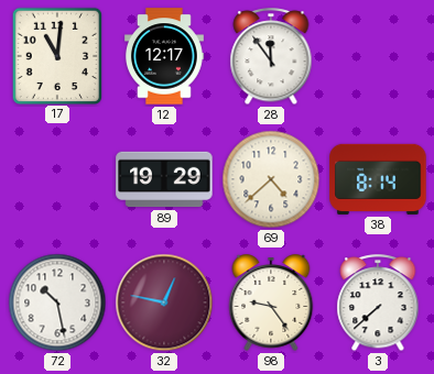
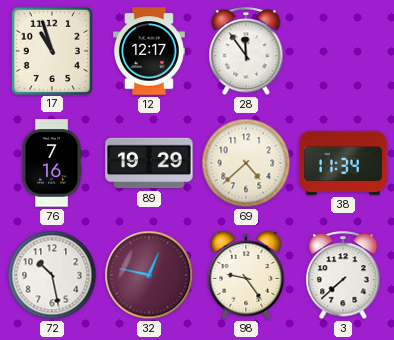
17: 11:01 -> 10:57 (51, 50)
76: none -> 7:16 (52, 163)
38: 8:14 -> 11:34 (343, 163)
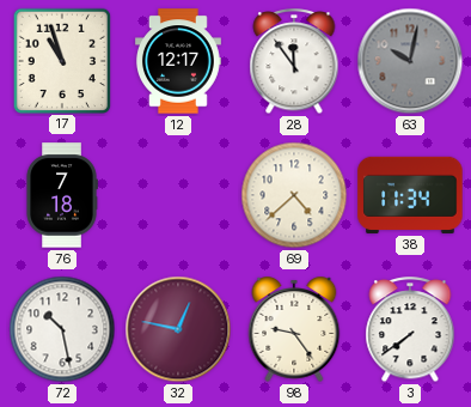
63: none -> 10:02 (410, 61)
76: 7:16 -> 7:18 (62, 195)
89: 19:29 -> none (149, 163)
3: 7:38 -> 7:39 (410, 330)
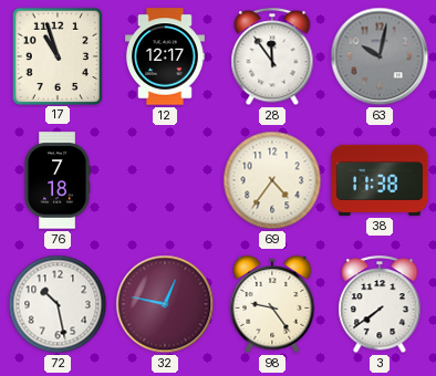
69: 4:38 -> 4:36 (272, 180)
38: 11:34 -> 11:38 (380, 180)
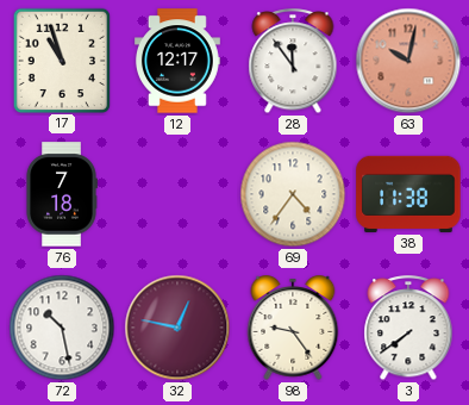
63 dial: grey -> salmon (408, 61)
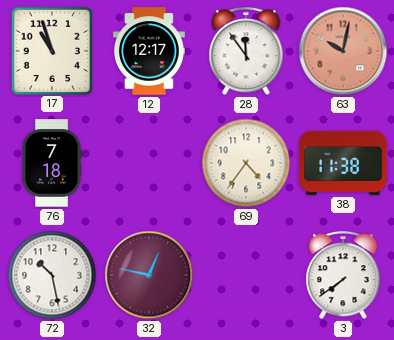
98: 9:24 -> none (293, 328)
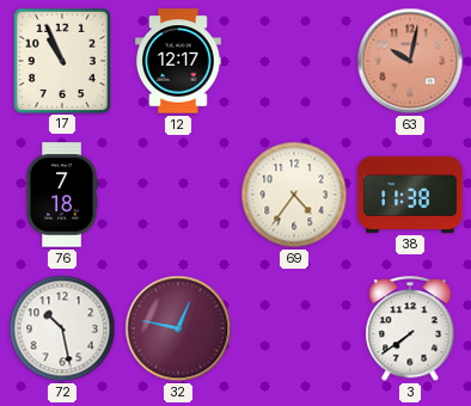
17: 10:57 -> 10:56 (61, 60)
28: 11:54 -> none (246, 52)
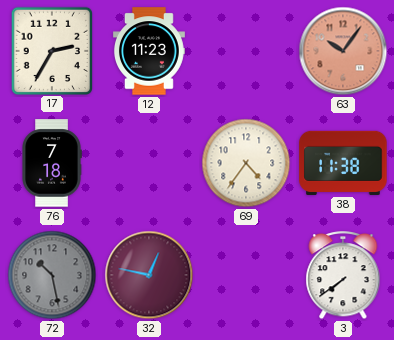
17: 10:56 -> 2:35 (51, 50)
12: 12:17 -> 11:23 (149, 51)
63: 10:02 -> 10:06 (343, 51)
72 dial: white -> grey (52, 275)
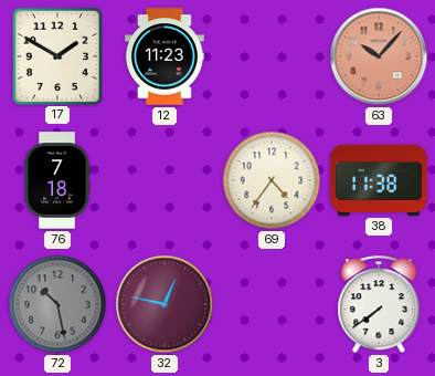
17: 2:35 -> 1:50 (56, 55)
63: 10:06 -> 10:07 (379, 56)
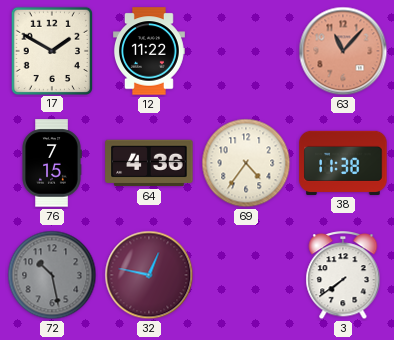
12: 11:23 -> 11:22 (149, 51)
63: 10:07 -> 11:07 (343, 51)
76: 7:18 -> 7:15 (52, 163)
64: none -> 4:36 (149, 163)
